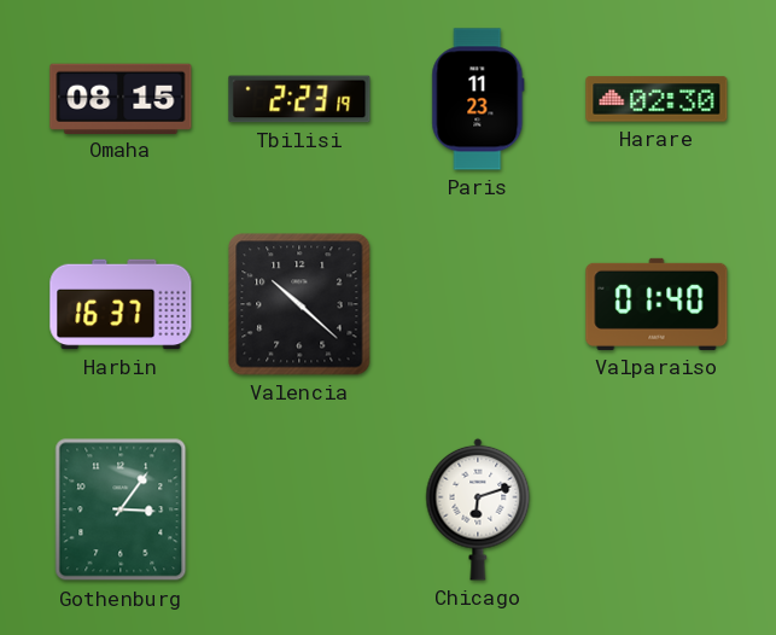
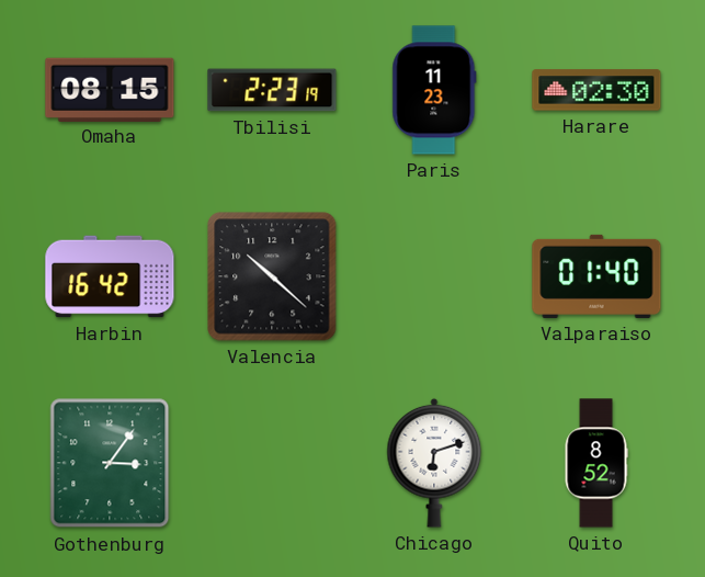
Harbin: 16:37 -> 16:42 (110, 276)
Quito: none -> 8:52 (596, 463)
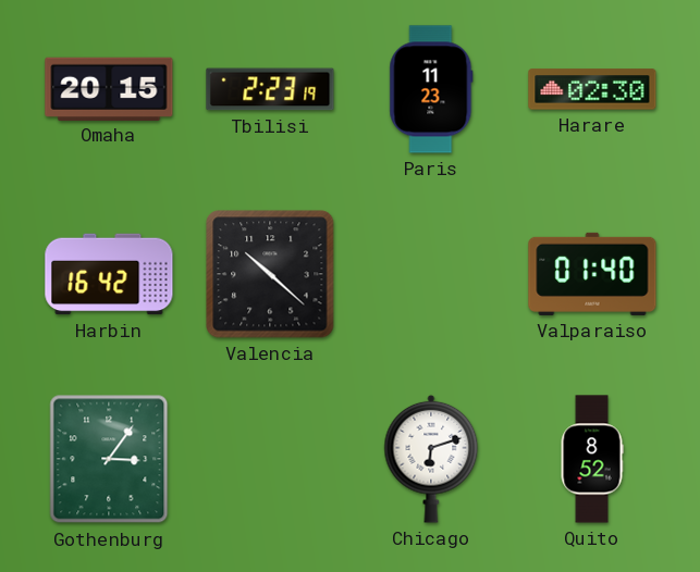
Omaha: 08:15 -> 20:15 (109, 88)
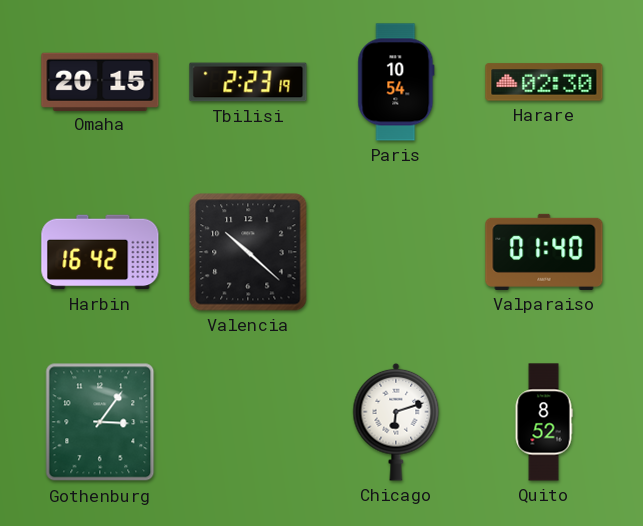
Paris: 11:23 -> 10:54 (396, 82)
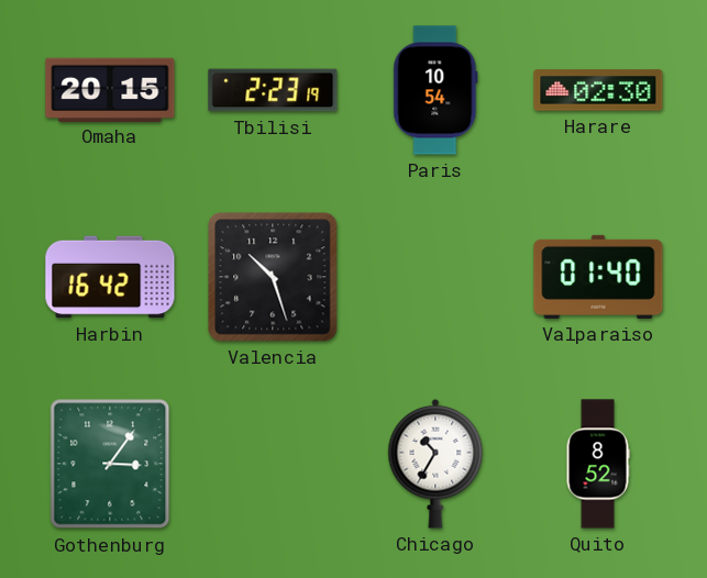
Valencia: 10:22 -> 10:27 (273, 277)
Chicago: 6:12 -> 10:35 (435, 464)
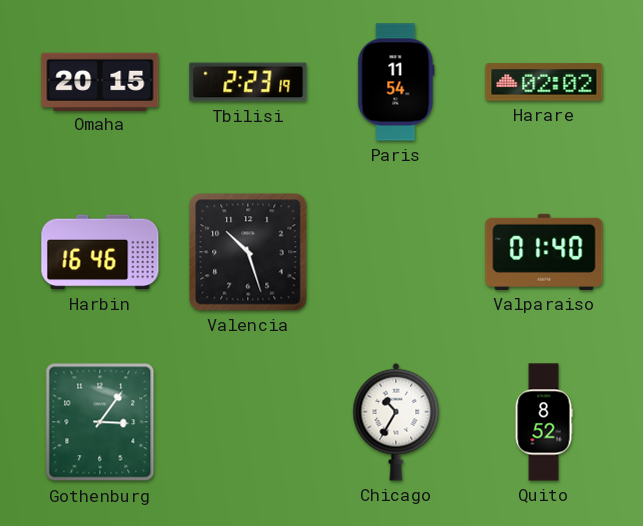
Paris: 10:54 -> 11:54 (396, 82)
Harare: 02:30 -> 02:02 (544, 82)
Harbin: 16:42 -> 16:46 (100, 252)
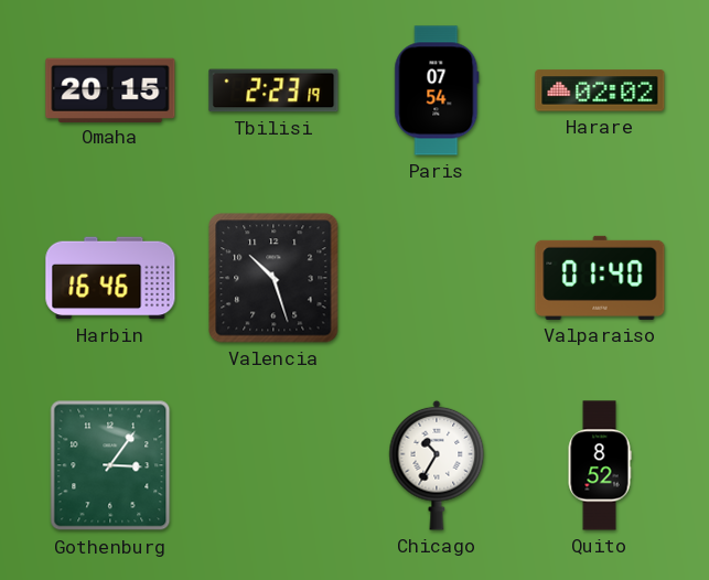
Paris: 11:54 -> 07:54 (437, 90)
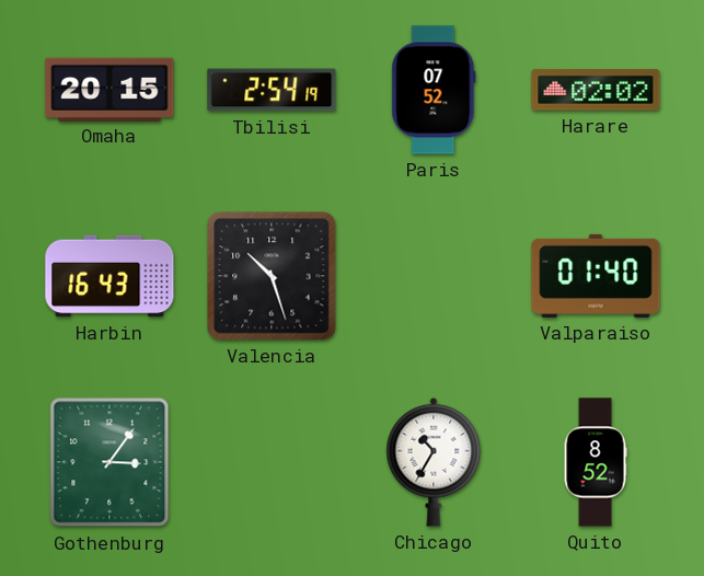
Tbilisi: 2:23 -> 2:54 (272, 90)
Paris: 07:54 -> 07:52 (434, 90)
Harbin: 16:46 -> 16:43 (109, 276)
